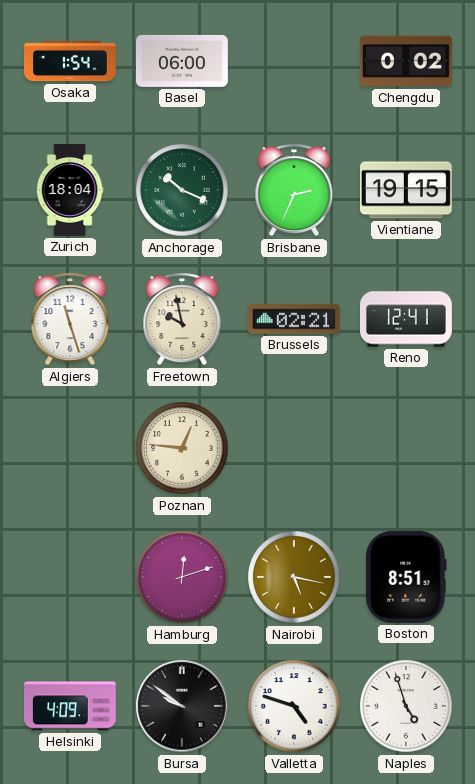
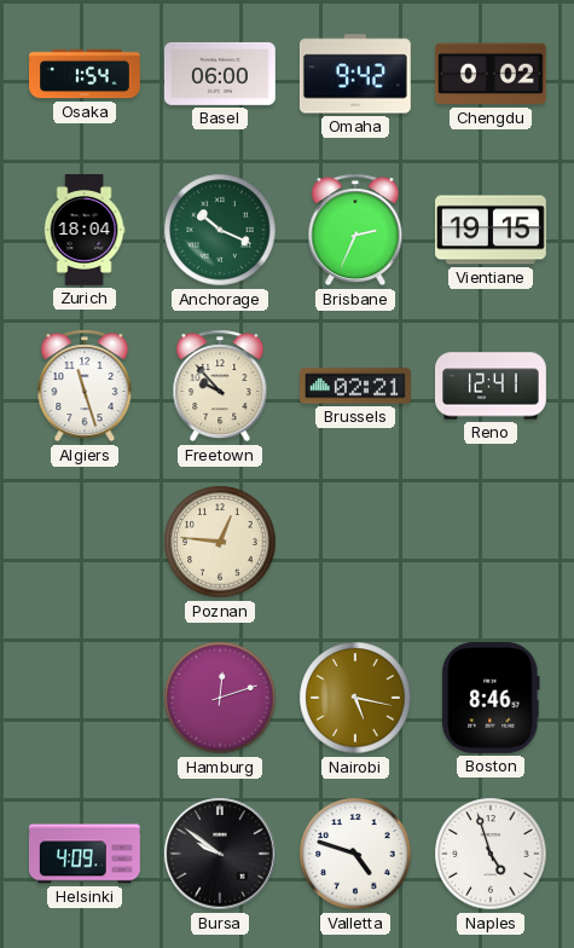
Omaha: none -> 9:42 (355, 74)
Freetown: 9:58 -> 9:53 (220, 386)
Boston: 8:51 -> 8:46 (491, 698)
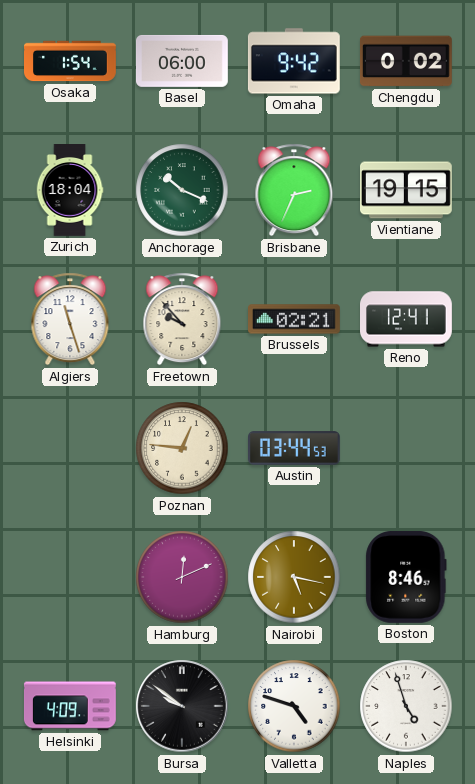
Austin: none -> 03:44 (295, 448)
Hamburg: 12:12 -> 12:11 (182, 577)
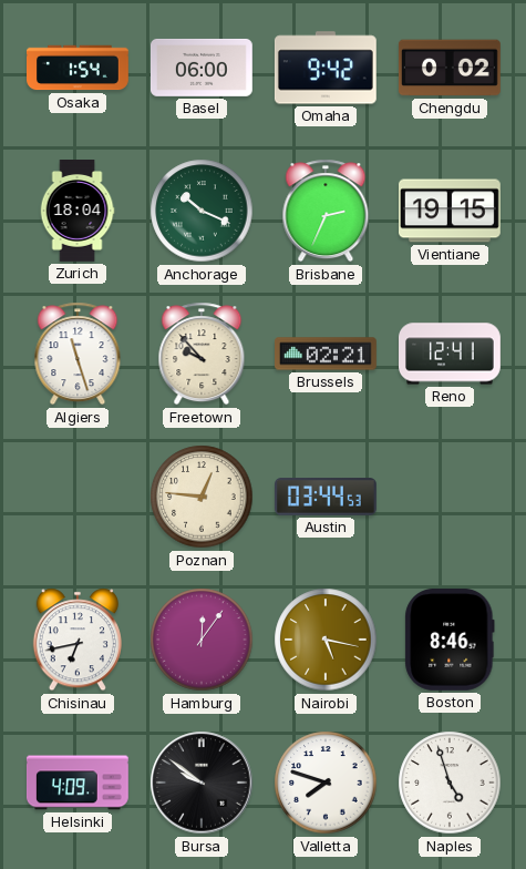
Chisinau: none -> 6:43 (78, 640)
Hamburg: 12:11 -> 12:06 (202, 640)
Valletta: 4:48 -> 7:48 (326, 783)
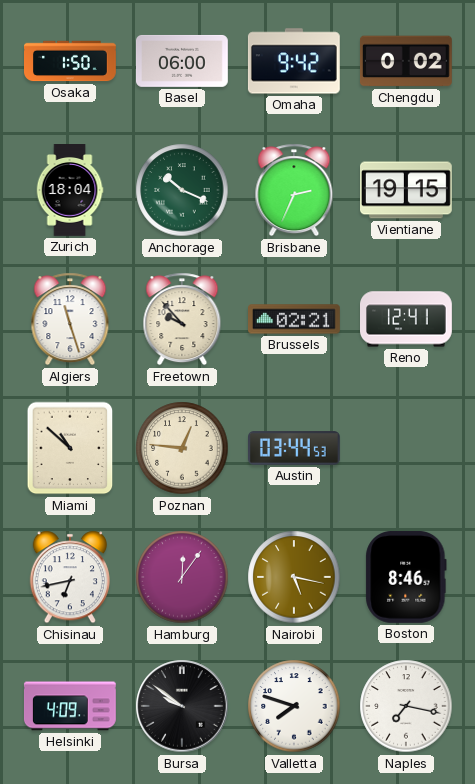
Osaka: 1:54 -> 1:50 (71, 61)
Miami: none -> 10:52 (70, 448)
Naples: 4:57 -> 7:17 (406, 706)
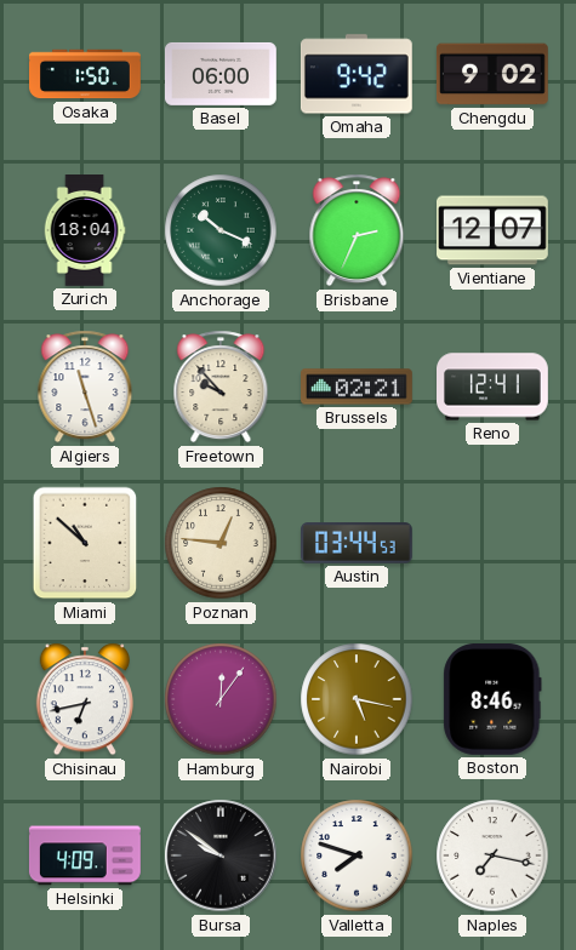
Chengdu: 0:02 -> 9:02 (492, 74)
Vientiane: 19:15 -> 12:07 (494, 230)
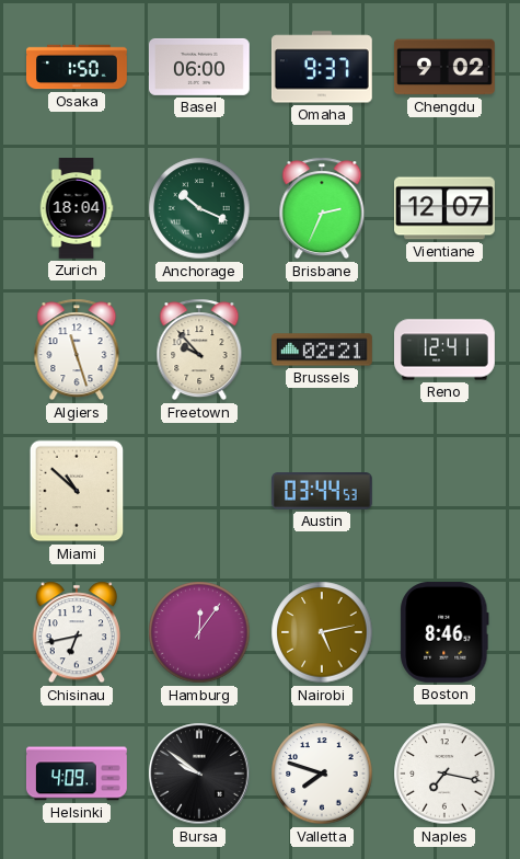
Omaha: 9:42 -> 9:37 (322, 67)
Poznan: 12:46 -> none (221, 543)
Nairobi: 5:17 -> 5:13 (322, 632)
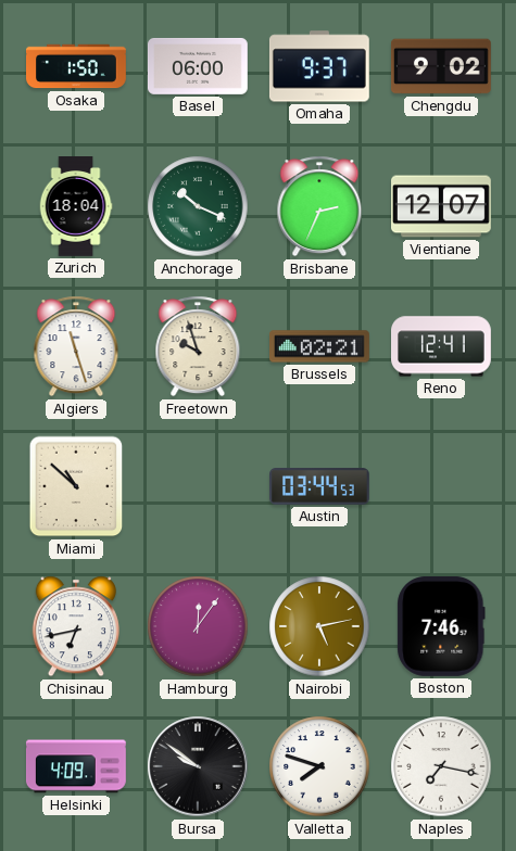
Freetown: 9:53 -> 9:57 (198, 346)
Boston: 8:46 -> 7:46 (441, 626)
